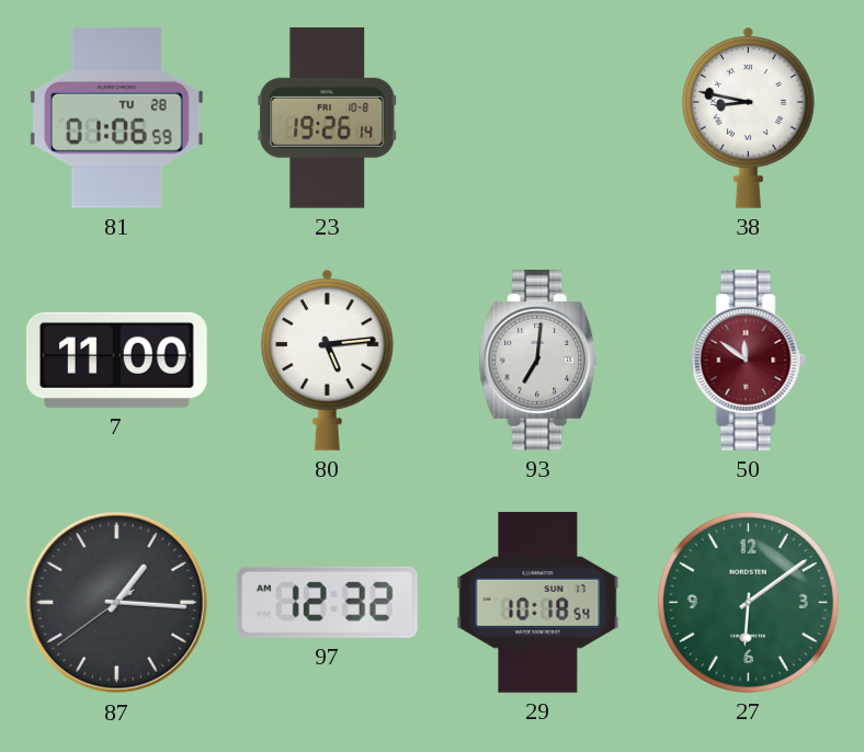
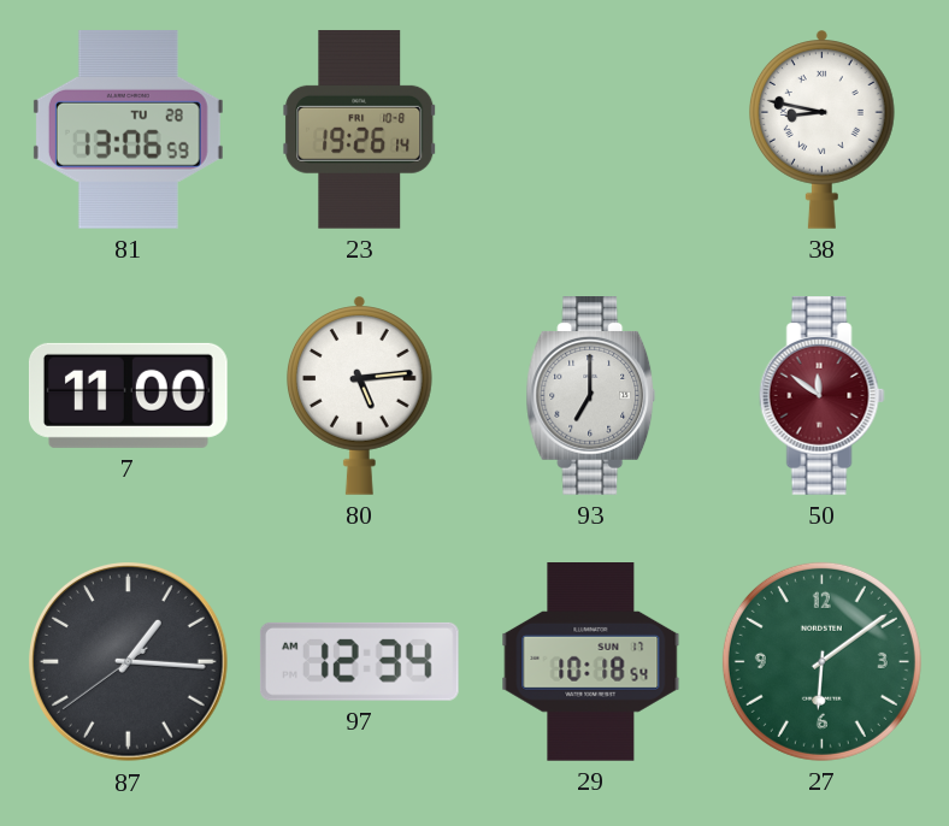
81: 01:06 -> 13:06 (128, 129)
93: 7:01 -> 7:00 (591, 396)
97: 12:32 -> 12:34 (359, 661)
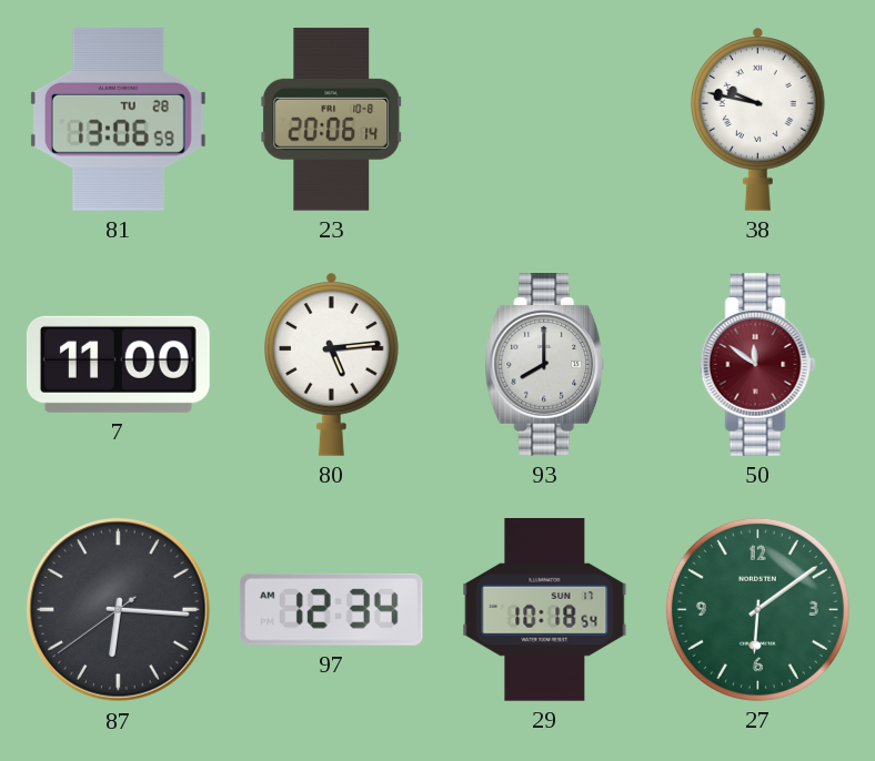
23: 19:26 -> 20:06 (332, 119)
38: 8:47 -> 9:47 (757, 119)
93: 7:00 -> 8:00 (545, 365)
87: 1:15 -> 6:15 (119, 610)
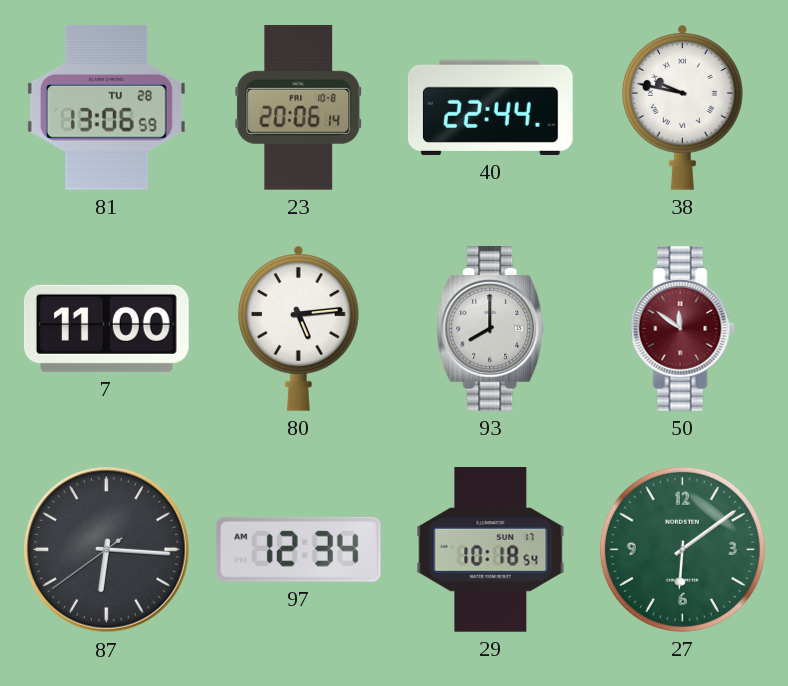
40: none -> 22:44 (490, 107)
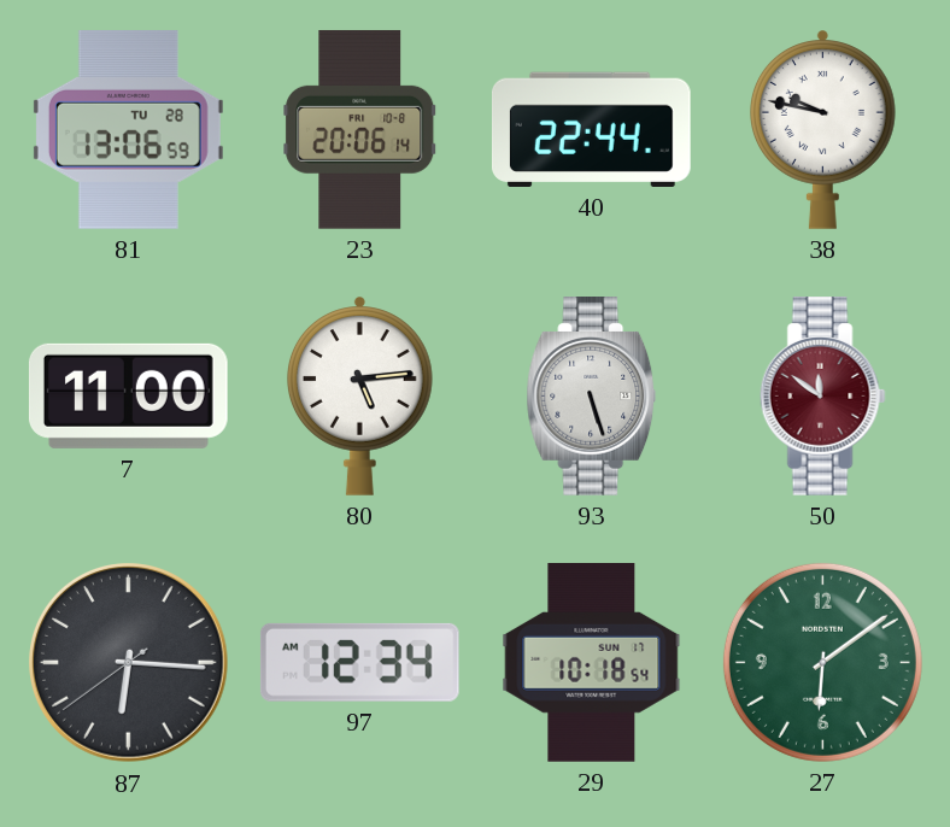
93: 8:00 -> 5:27 (592, 397)
